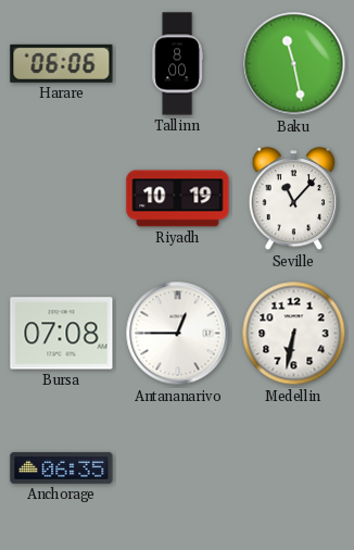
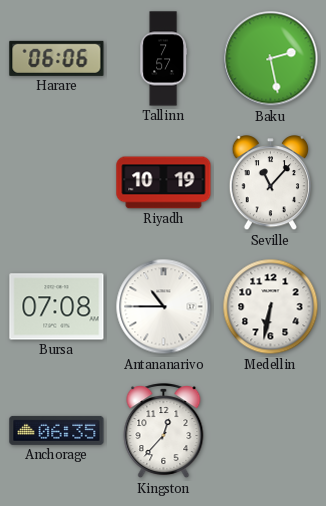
Tallinn: 8:00 -> 7:57 (164, 59)
Baku: 11:28 -> 2:28 (271, 59)
Antananarivo: 12:45 -> 10:45 (164, 307)
Kingston: none -> 12:37 (164, 431)
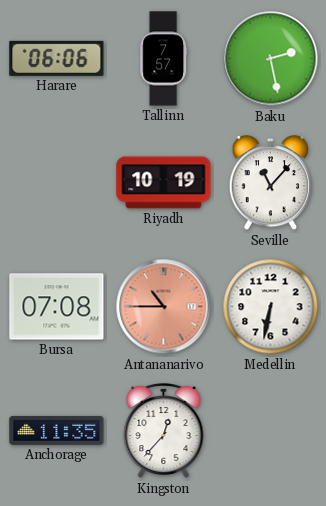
Antananarivo dial: white -> salmon (164, 307)
Anchorage: 06:35 -> 11:35 (57, 430)
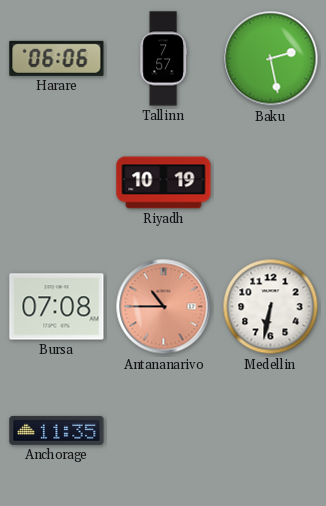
Seville: 11:07 -> none (271, 184)
Kingston: 12:37 -> none (164, 431)
